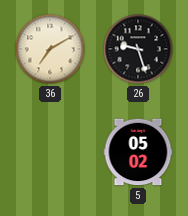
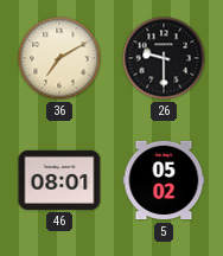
26: 9:27 -> 9:30 (164, 58)
46: none -> 08:01 (59, 180)
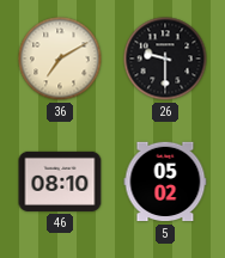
46: 08:01 -> 08:10 (60, 182)
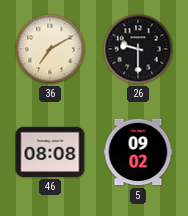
46: 08:10 -> 08:08 (50, 152)
5: 05:02 -> 09:02 (138, 152)
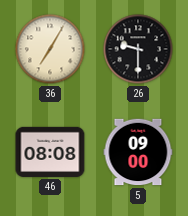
36: 7:10 -> 7:05 (50, 49)
5: 09:02 -> 09:00 (138, 152)
